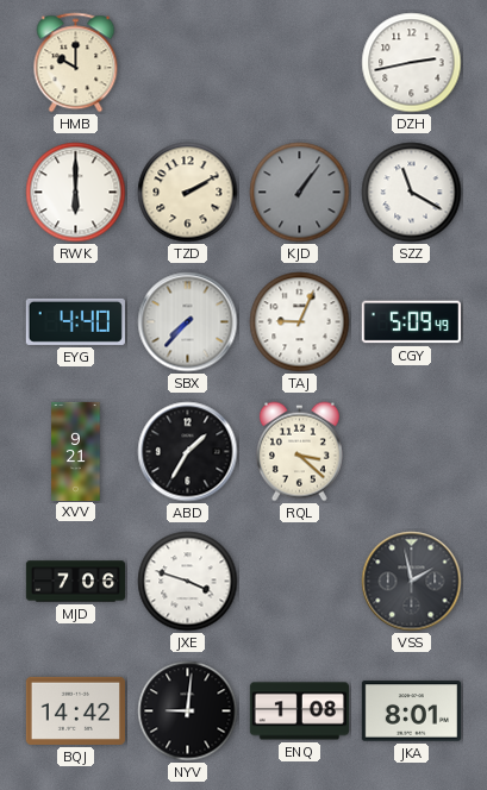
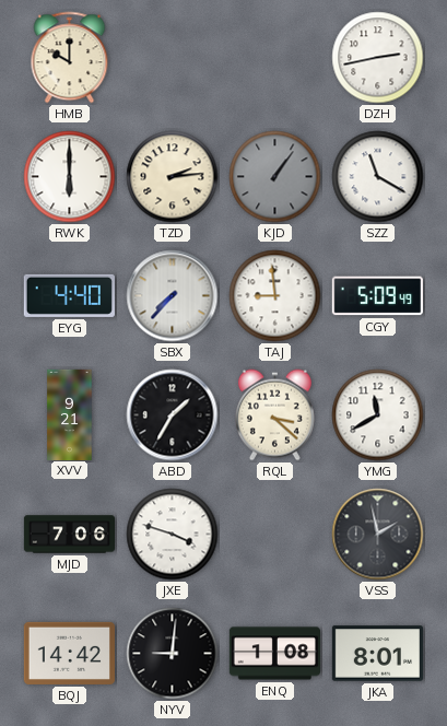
TZD: 2:10 -> 2:14 (173, 177)
TAJ: 9:04 -> 8:59 (275, 296)
YMG: none -> 11:40 (378, 415)
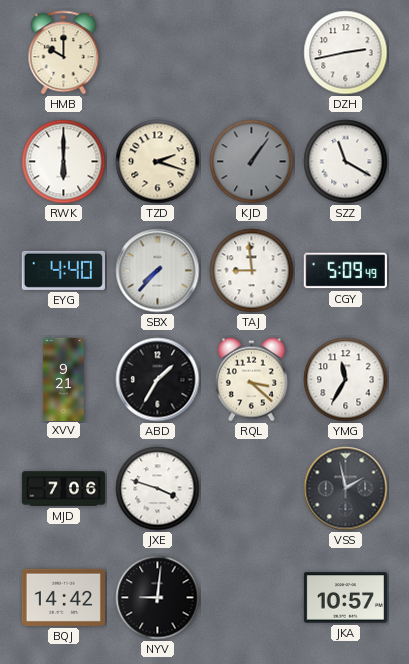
TZD: 2:14 -> 2:18 (158, 162)
YMG: 11:40 -> 11:35 (346, 380)
ENQ: 1:08 -> none (274, 654)
JKA: 8:01 -> 10:57 (345, 598)
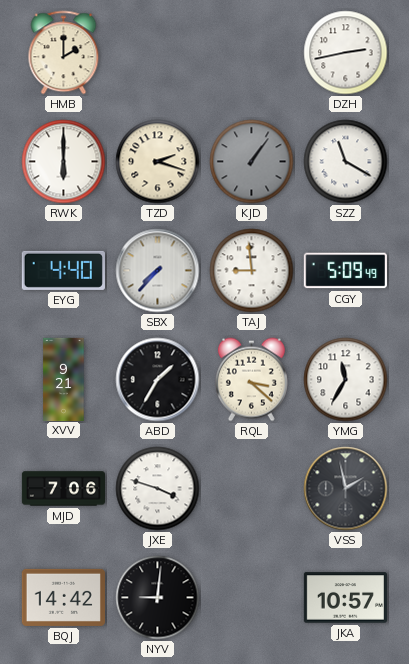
HMB: 10:00 -> 2:00 (64, 53)
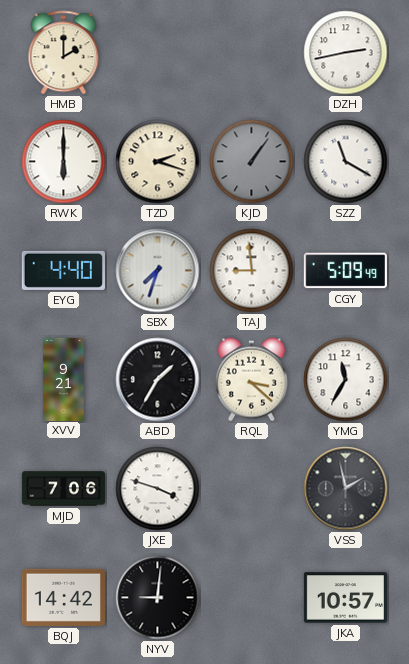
SBX: 7:37 -> 7:33 (158, 271)
